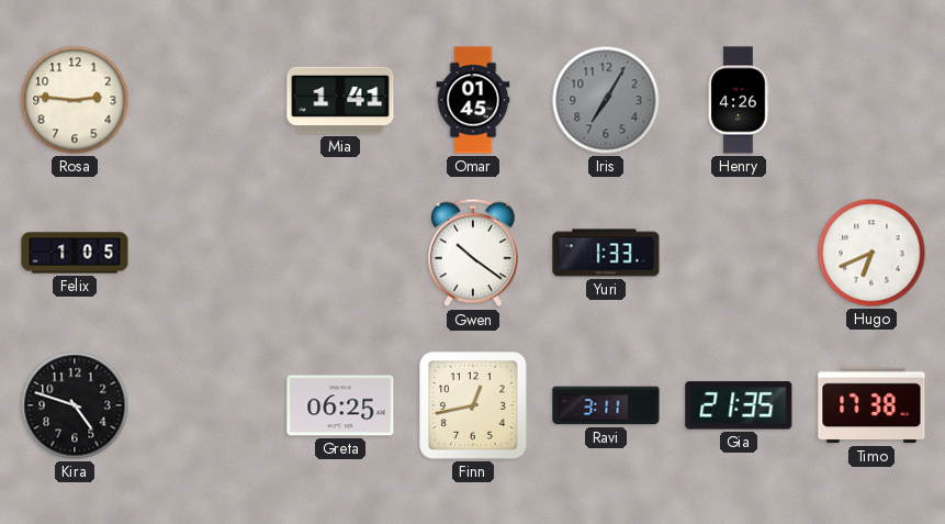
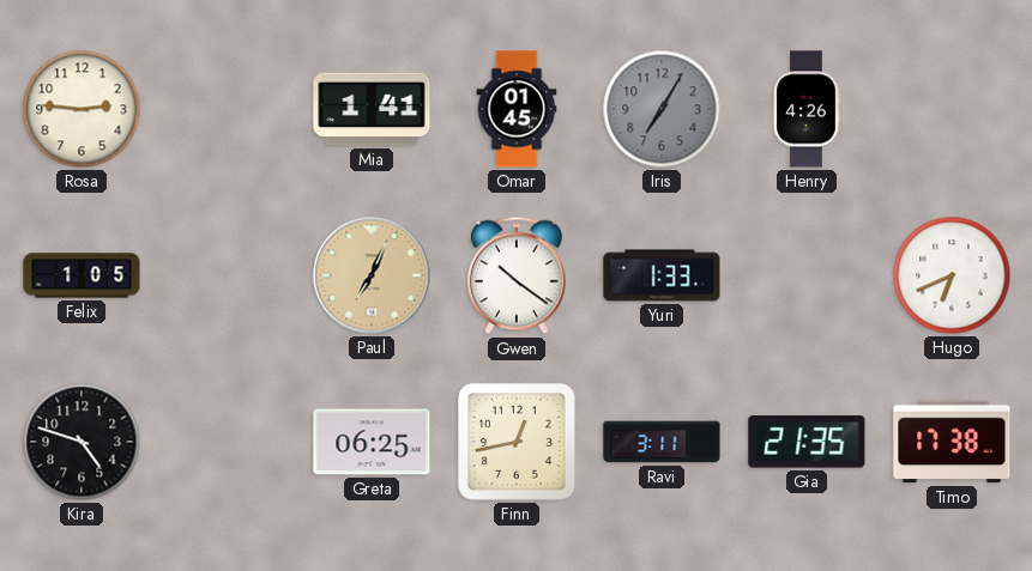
Paul: none -> 7:04 (372, 275)
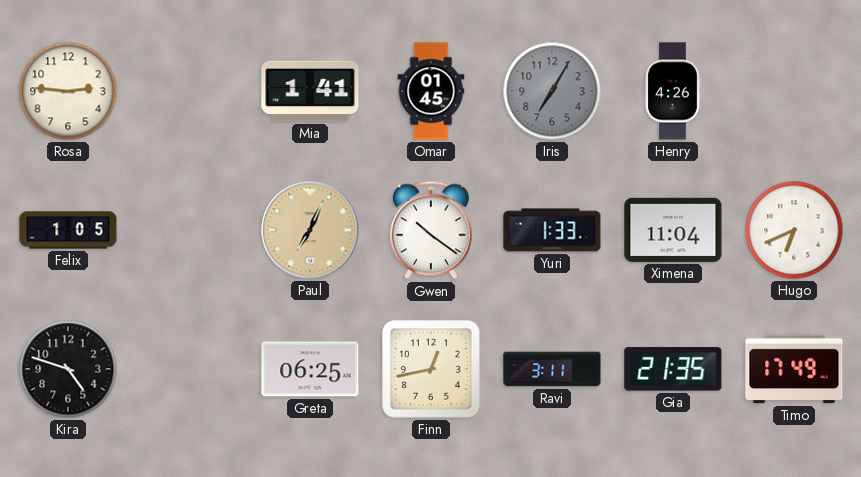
Ximena: none -> 11:04 (673, 230)
Timo: 17:38 -> 17:49 (794, 369)
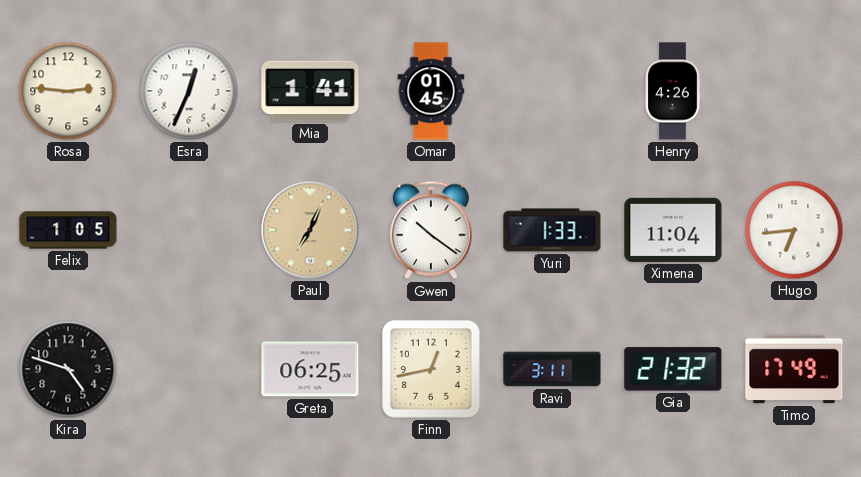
Esra: none -> 12:34 (189, 91)
Iris: 7:05 -> none (552, 91)
Hugo: 6:41 -> 6:44 (794, 230)
Gia: 21:35 -> 21:32 (673, 369)
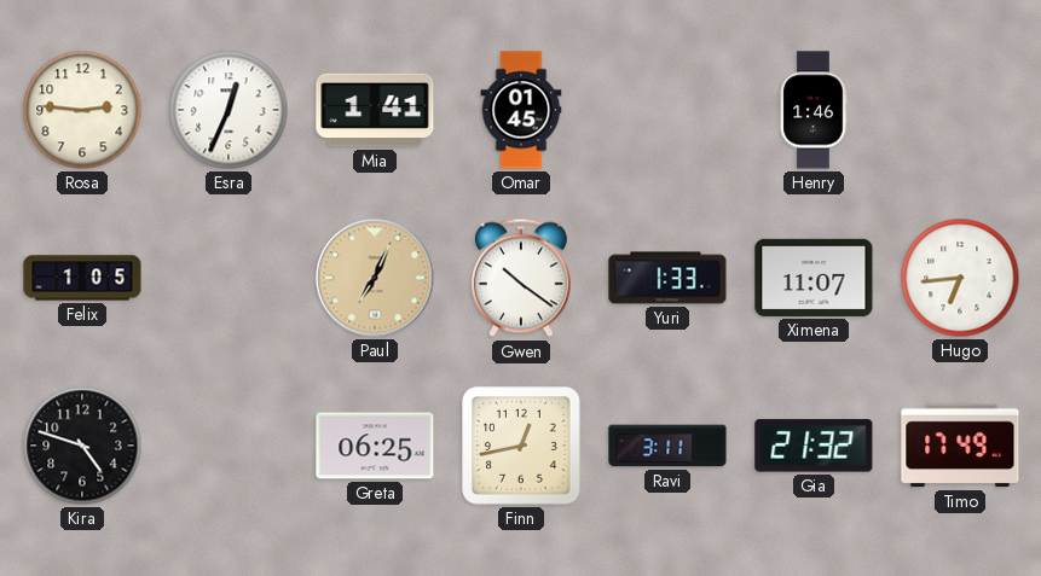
Henry: 4:26 -> 1:46 (814, 110)
Ximena: 11:04 -> 11:07 (814, 278)
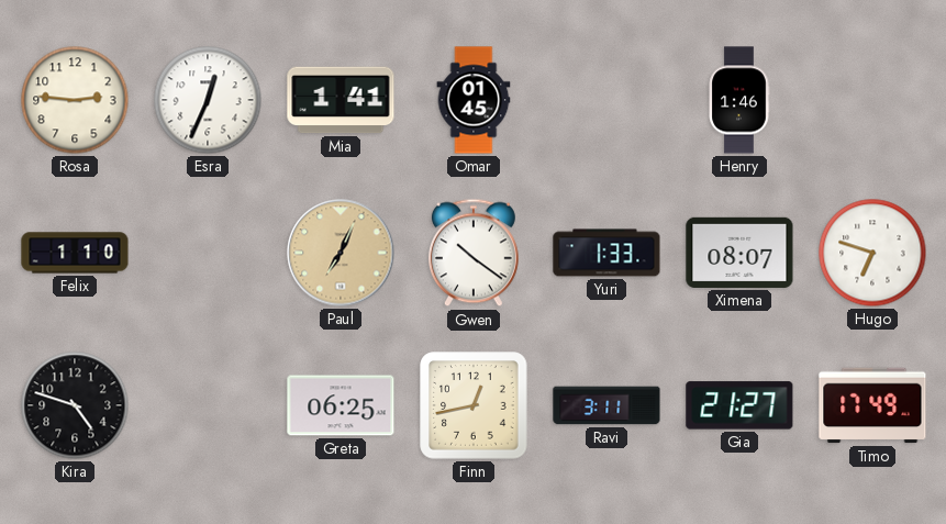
Felix: 1:05 -> 1:10 (75, 253)
Ximena: 11:07 -> 08:07 (739, 253)
Hugo: 6:44 -> 6:48 (872, 253)
Gia: 21:32 -> 21:27 (739, 405)
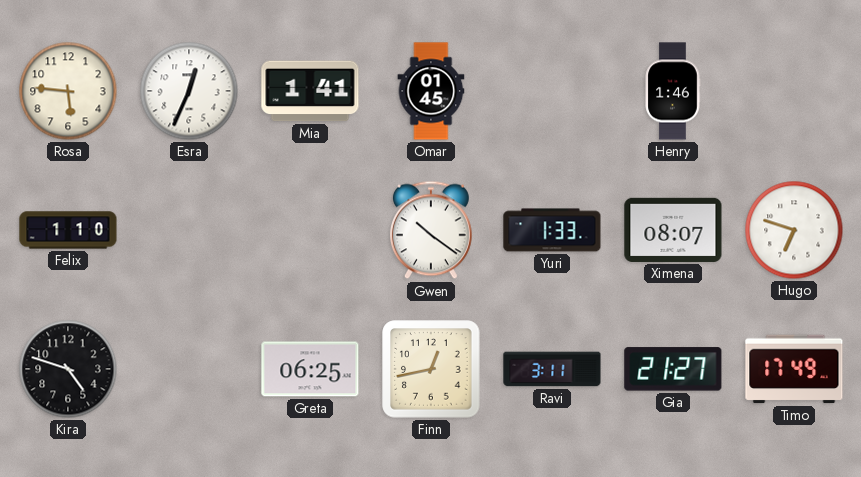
Rosa: 2:46 -> 5:46 (68, 91)
Paul: 7:04 -> none (341, 253)
